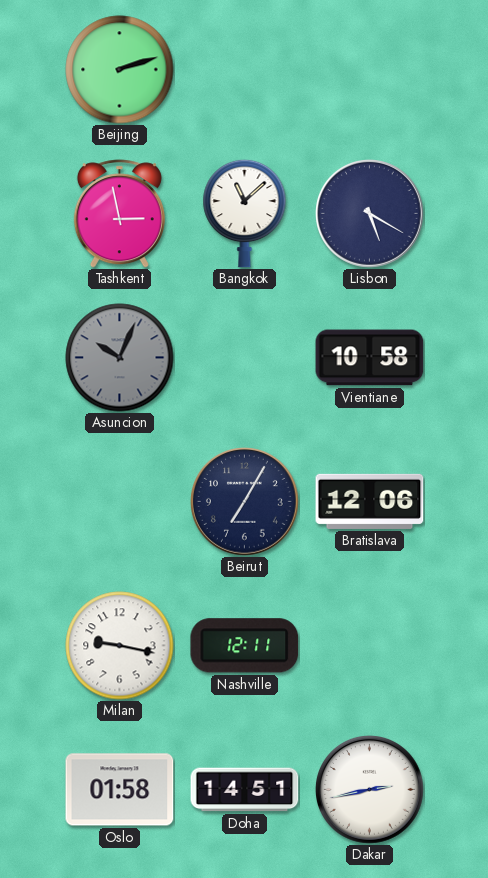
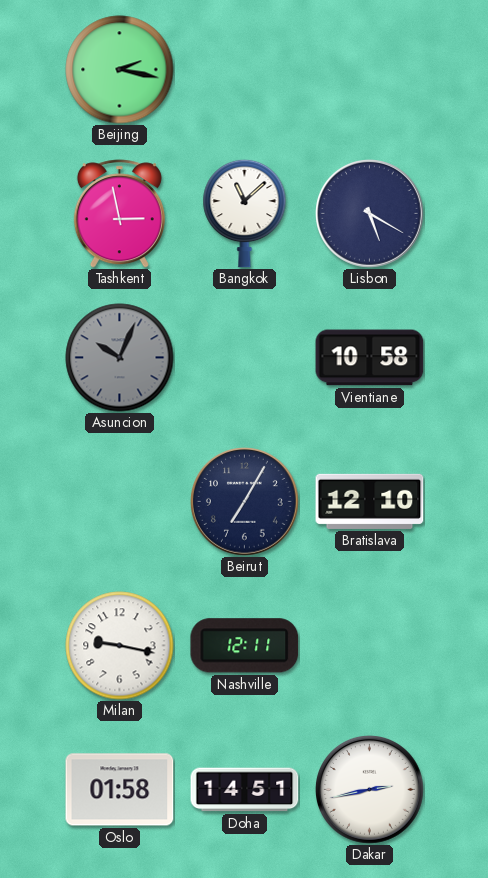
Beijing: 2:12 -> 2:17 (120, 70)
Bratislava: 12:06 -> 12:10 (370, 501)
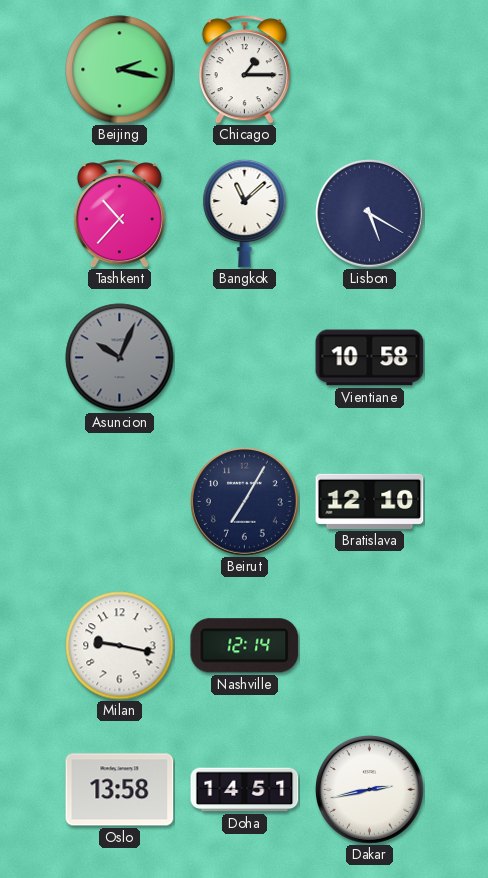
Chicago: none -> 1:15 (244, 70)
Tashkent: 2:58 -> 10:37 (119, 214)
Nashville: 12:11 -> 12:14 (245, 646)
Oslo: 01:58 -> 13:58 (120, 790)
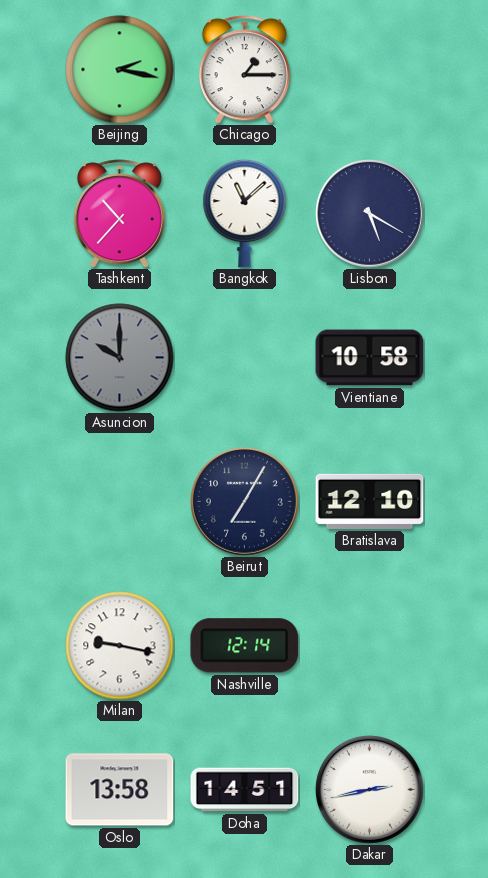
Asuncion: 10:04 -> 10:00 (120, 358)
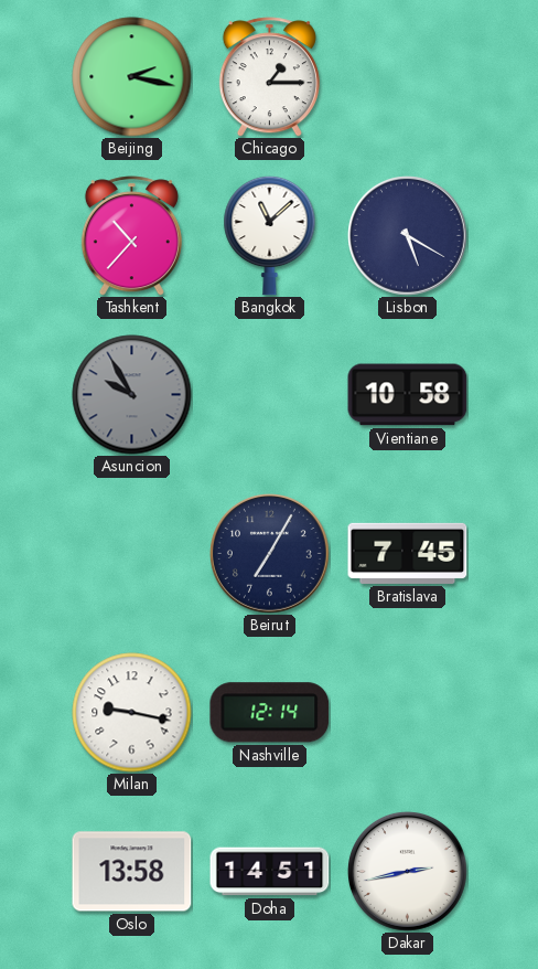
Asuncion: 10:00 -> 9:55 (132, 395)
Bratislava: 12:10 -> 7:45 (408, 553)
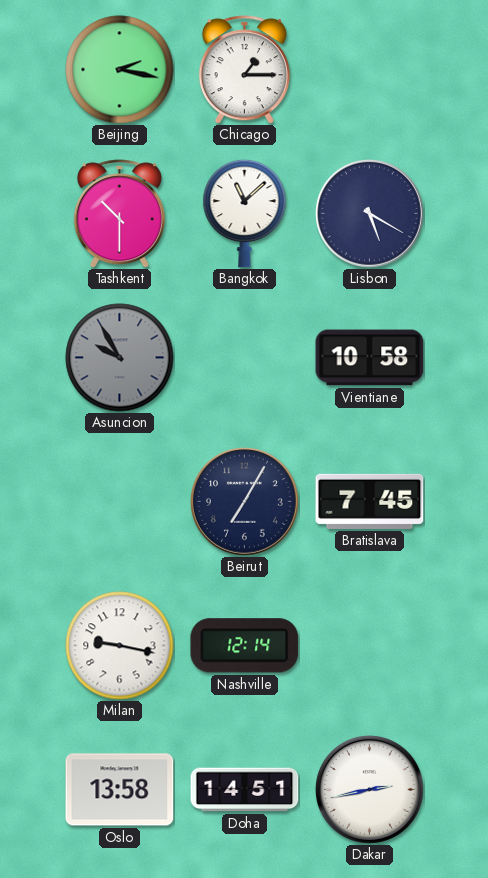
Tashkent: 10:37 -> 10:30 (119, 214)
